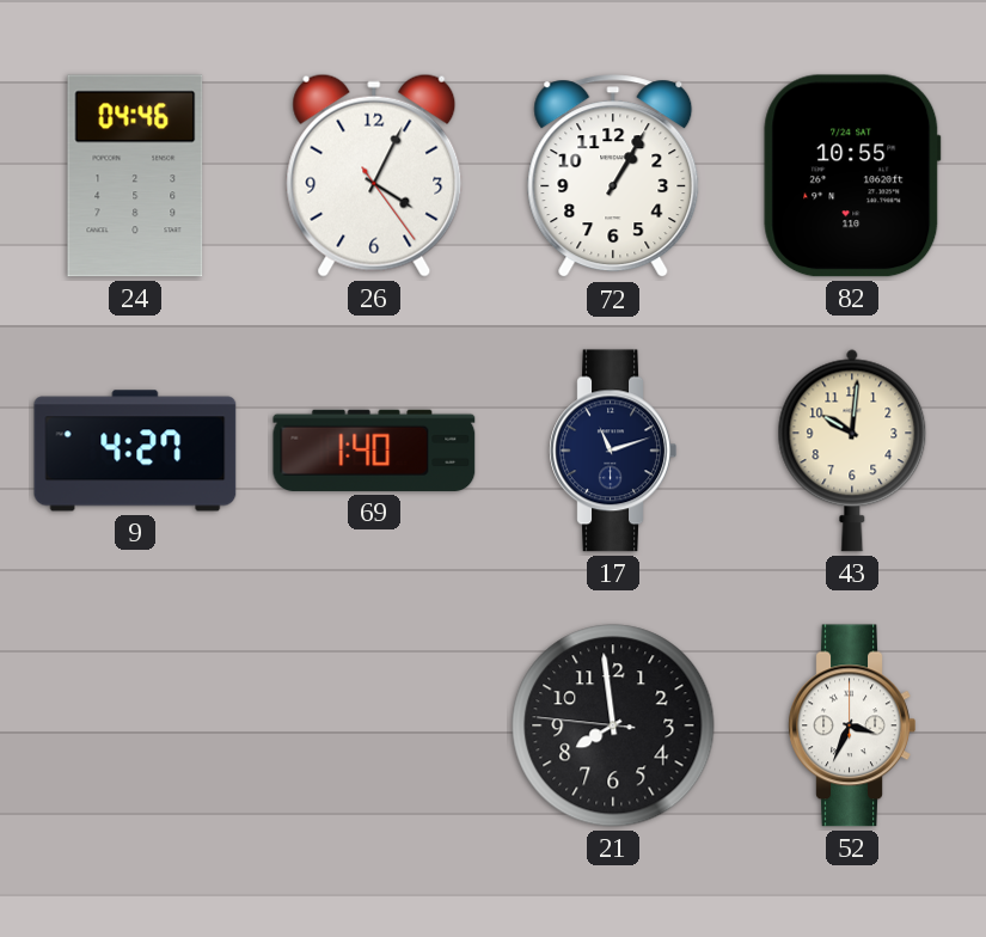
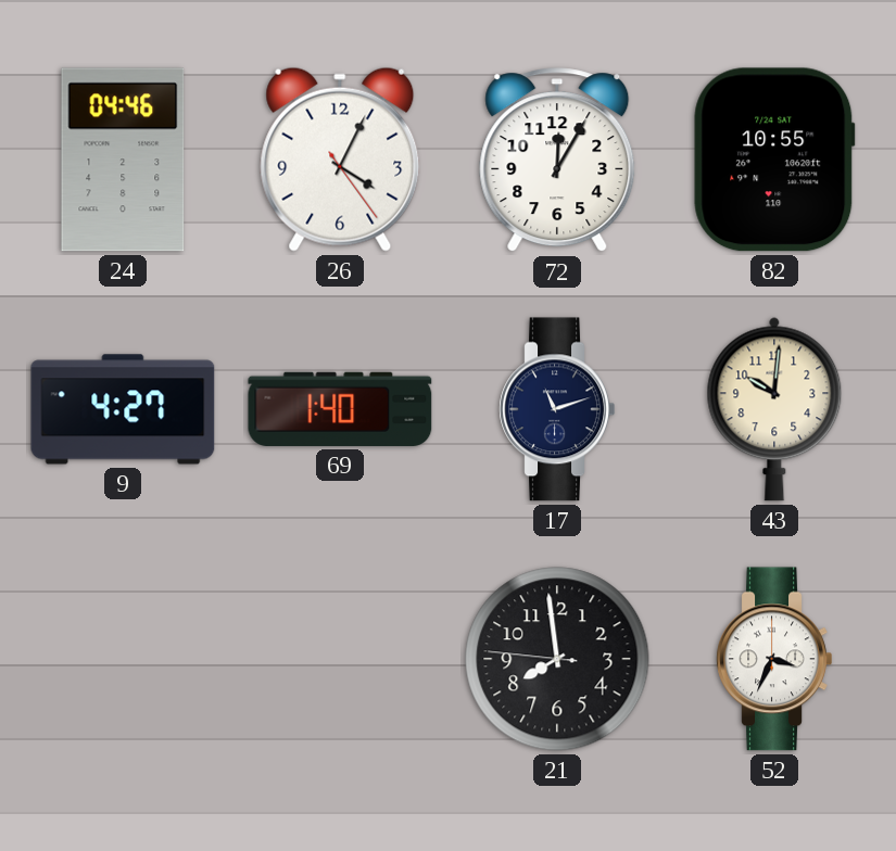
72: 1:05 -> 12:05 (557, 161)
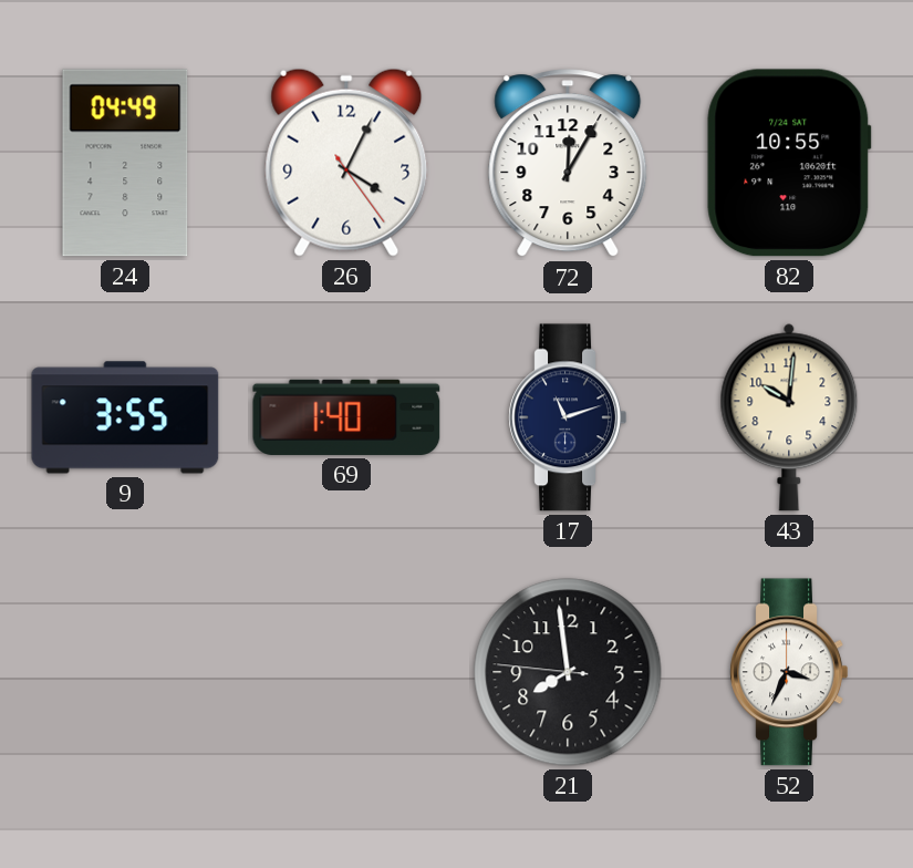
24: 04:46 -> 04:49 (125, 163)
9: 4:27 -> 3:55 (125, 417)
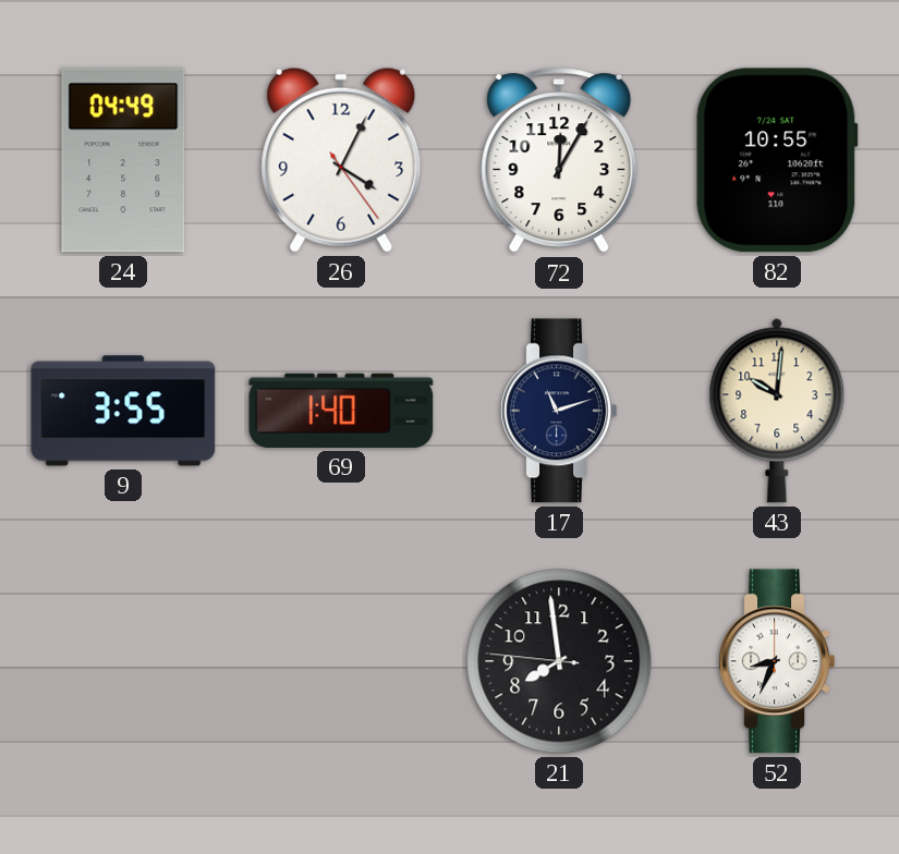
52: 3:34 -> 8:34 (777, 661)
